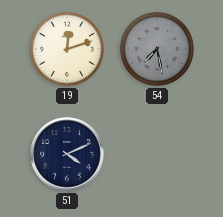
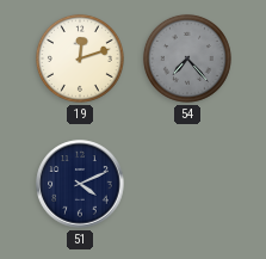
54: 7:28 -> 7:23 (187, 58)
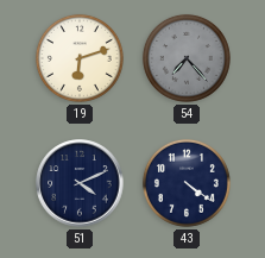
19: 12:12 -> 6:12 (80, 58)
43: none -> 4:21 (187, 183)
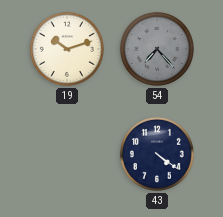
19: 6:12 -> 10:12 (67, 49)
51: 4:11 -> none (80, 183)
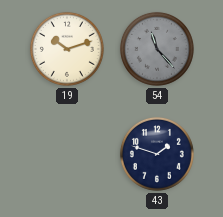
54: 7:23 -> 11:23 (157, 49)
43: 4:21 -> 1:48 (157, 154)
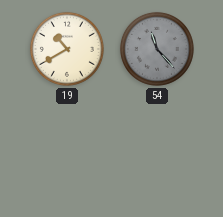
19: 10:12 -> 10:40 (67, 49)
43: 1:48 -> none (157, 154)
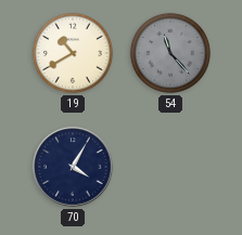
70: none -> 4:05 (73, 167)
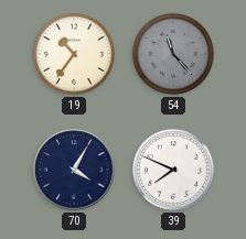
19: 10:40 -> 10:36 (74, 54)
39: none -> 7:49 (173, 170)
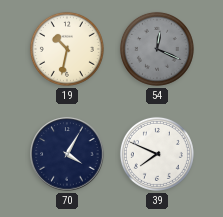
19: 10:36 -> 10:32 (67, 49)
54: 11:23 -> 12:19 (157, 49)
